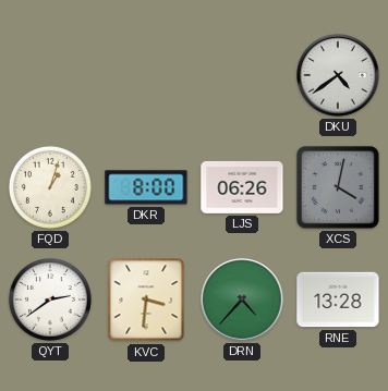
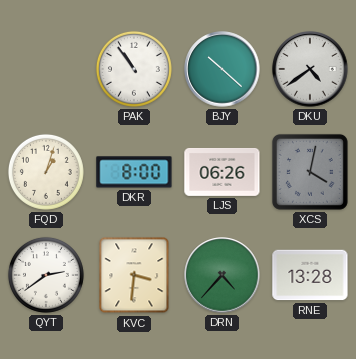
PAK: none -> 10:54 (134, 69)
BJY: none -> 10:22 (222, 69)
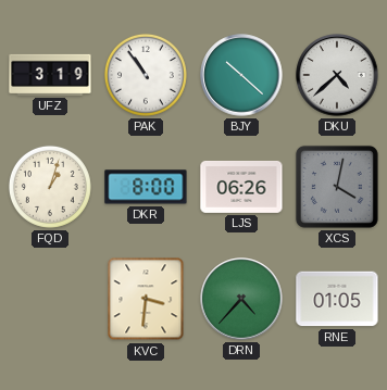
UFZ: none -> 3:19 (50, 75)
DKU: 4:39 -> 4:38 (337, 75)
QYT: 2:39 -> none (46, 275)
RNE: 13:28 -> 01:05 (337, 299)
